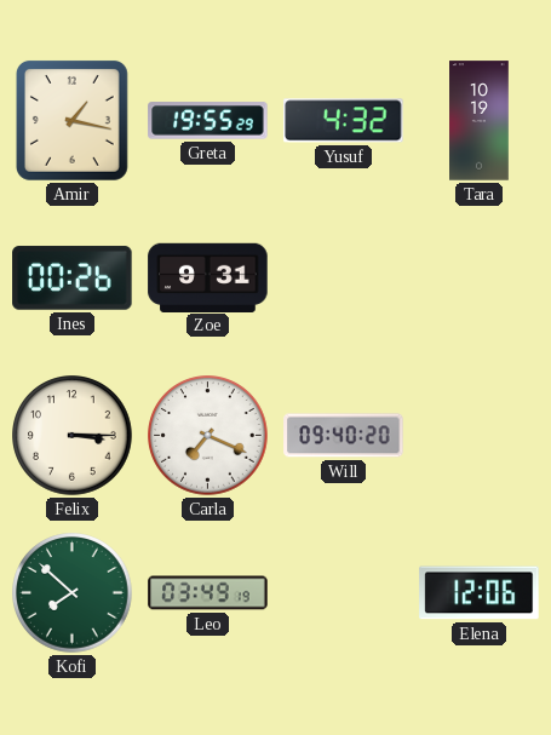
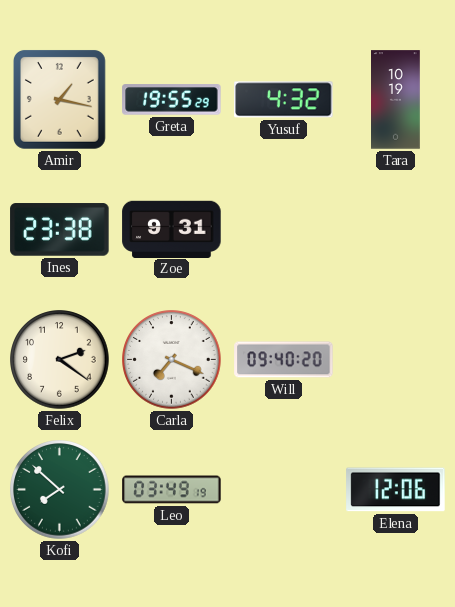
Ines: 00:26 -> 23:38 (60, 230)
Felix: 3:15 -> 2:21 (60, 360)
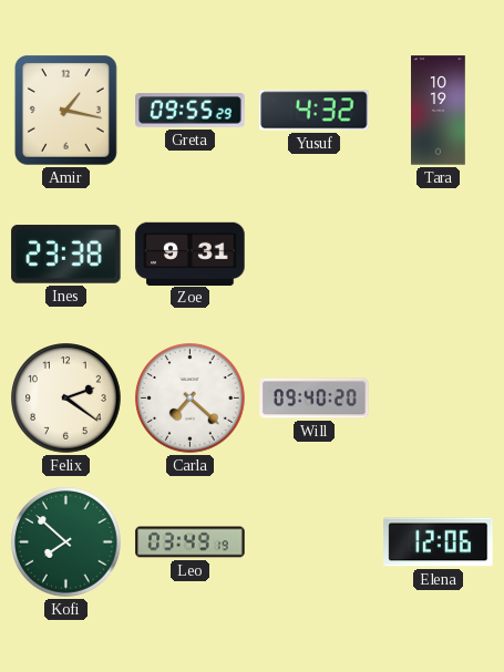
Greta: 19:55 -> 09:55 (191, 111)
Carla: 7:19 -> 7:22 (191, 399)
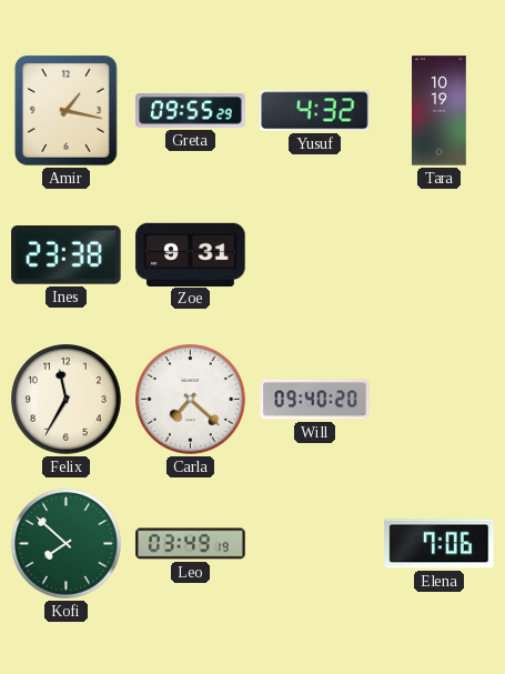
Felix: 2:21 -> 11:35 (67, 400)
Elena: 12:06 -> 7:06 (440, 544)
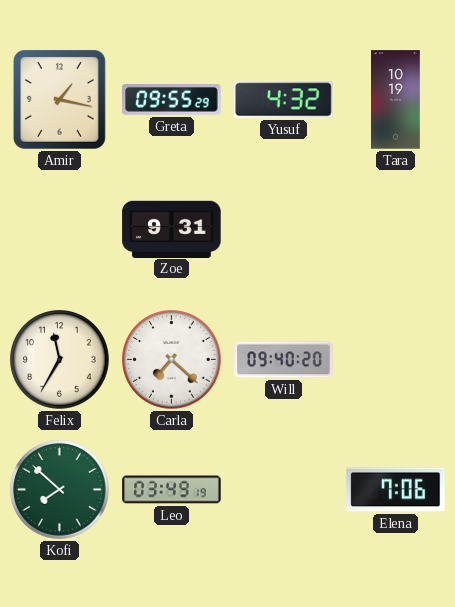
Ines: 23:38 -> none (67, 255)
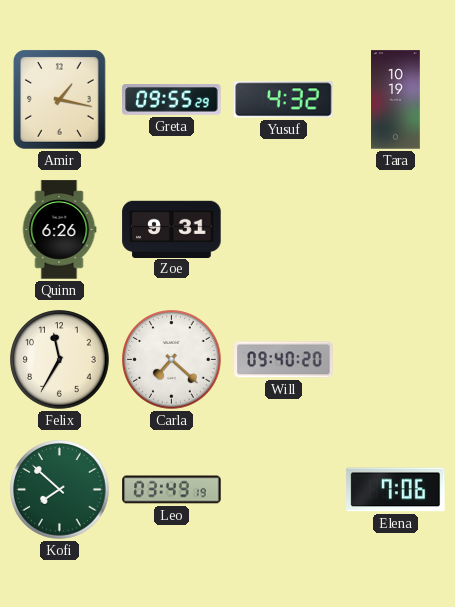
Quinn: none -> 6:26 (59, 230)
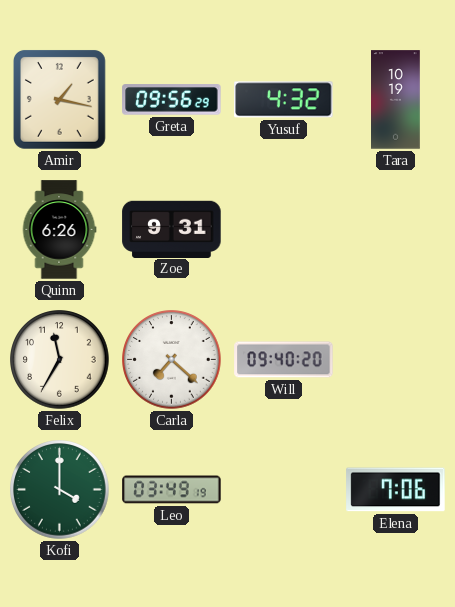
Greta: 09:55 -> 09:56 (172, 100)
Kofi: 7:52 -> 4:00 (60, 490)
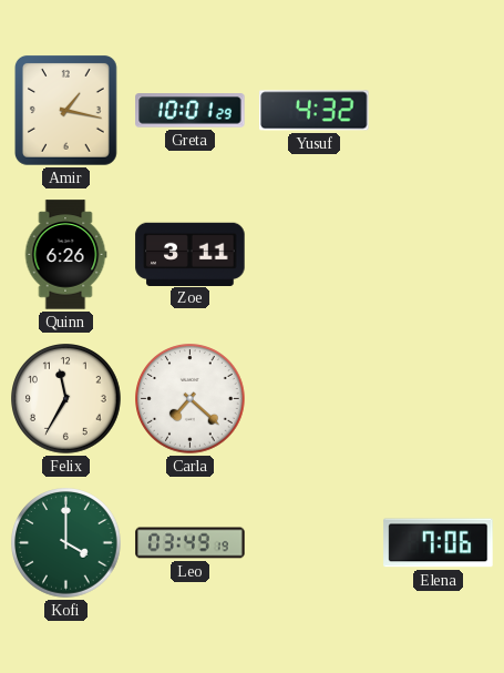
Greta: 09:56 -> 10:01 (191, 111)
Tara: 10:19 -> none (396, 100)
Zoe: 9:31 -> 3:11 (191, 254)
Will: 09:40 -> none (284, 360)
